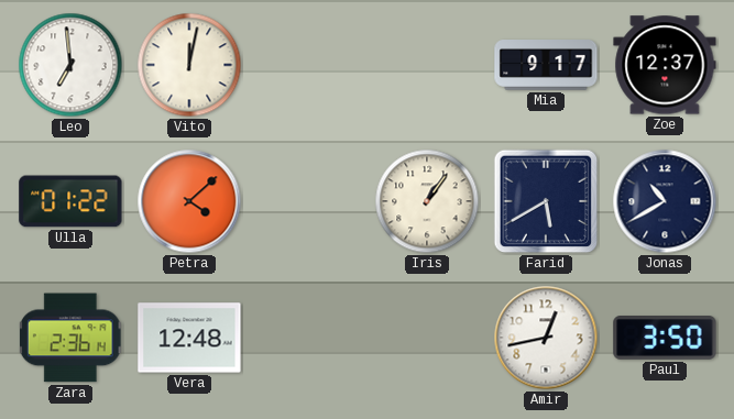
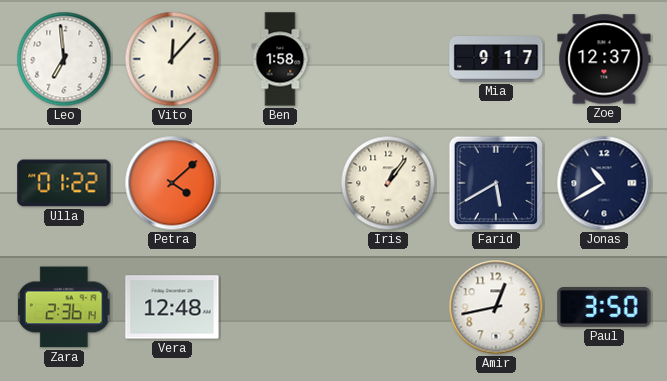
Vito: 12:02 -> 12:07 (172, 59)
Ben: none -> 1:58 (280, 59)
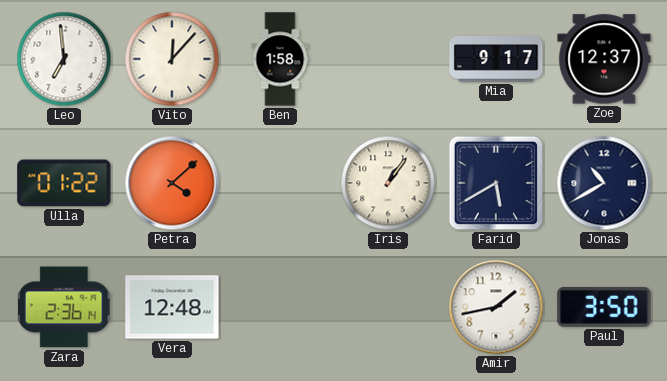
Amir: 12:43 -> 1:43 (496, 307)
